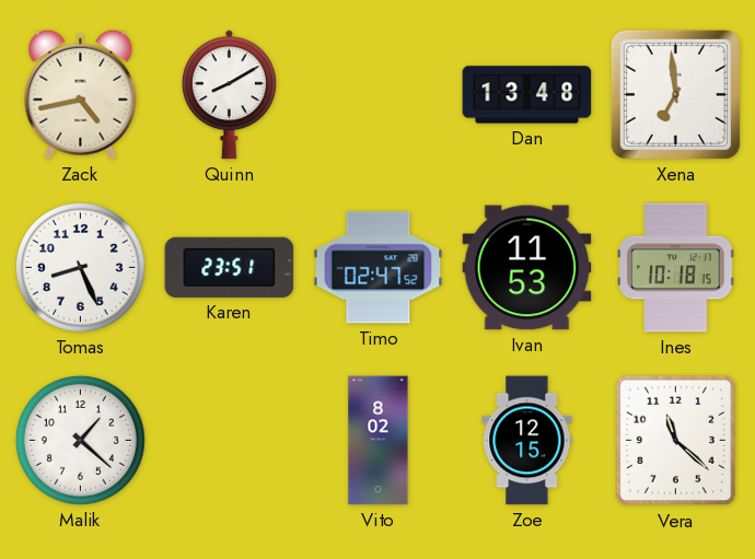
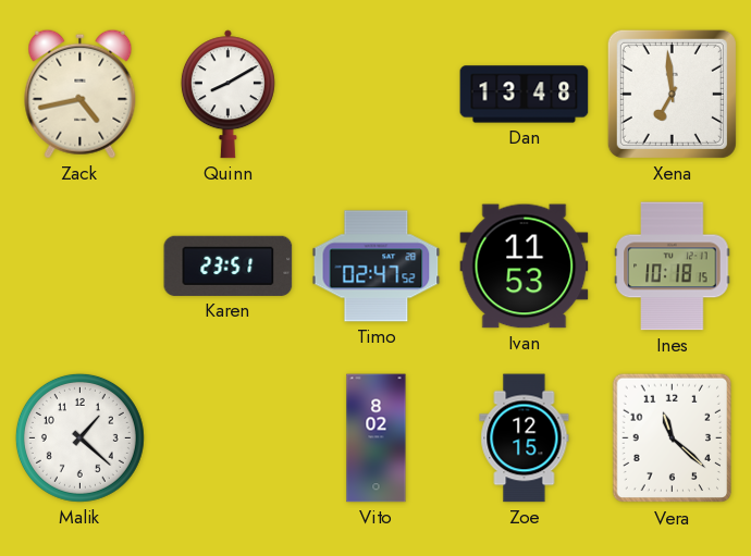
Tomas: 8:26 -> none (80, 267)
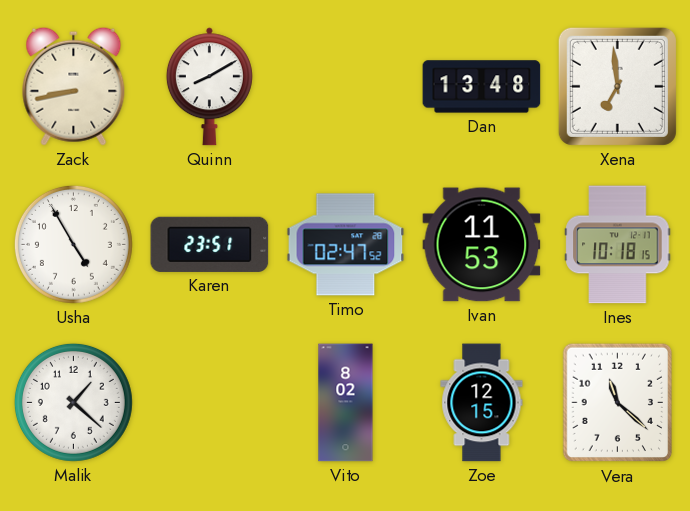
Zack: 4:43 -> 8:43 (74, 86)
Usha: none -> 4:55 (73, 244)
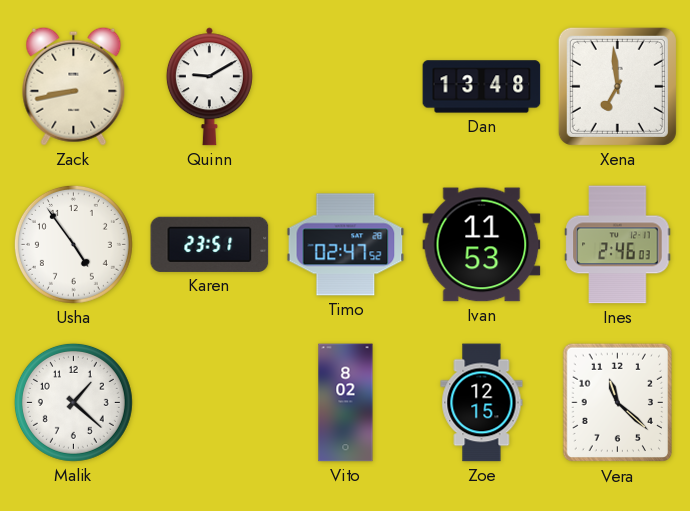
Quinn: 8:10 -> 9:10 (209, 87)
Usha: 4:55 -> 4:54 (73, 244)
Ines: 10:18 -> 2:46 (618, 245)
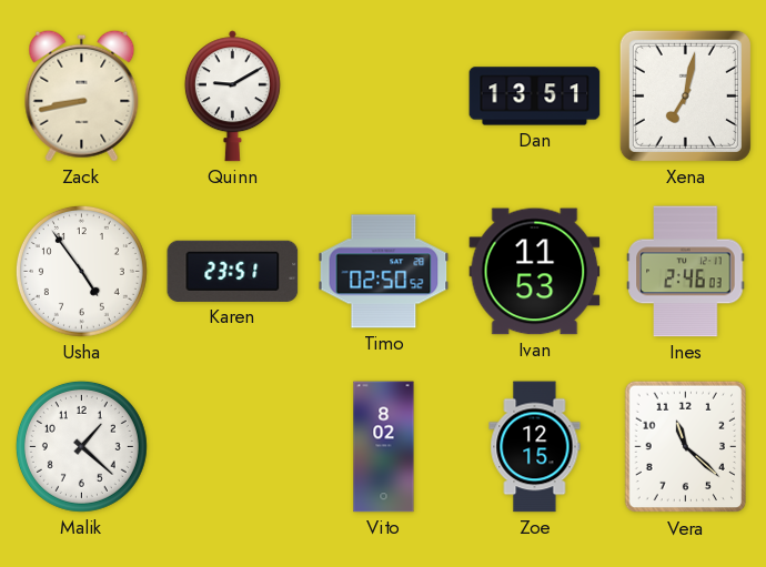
Dan: 13:48 -> 13:51 (535, 97)
Xena: 6:59 -> 7:02 (685, 95)
Timo: 02:47 -> 02:50 (384, 272)
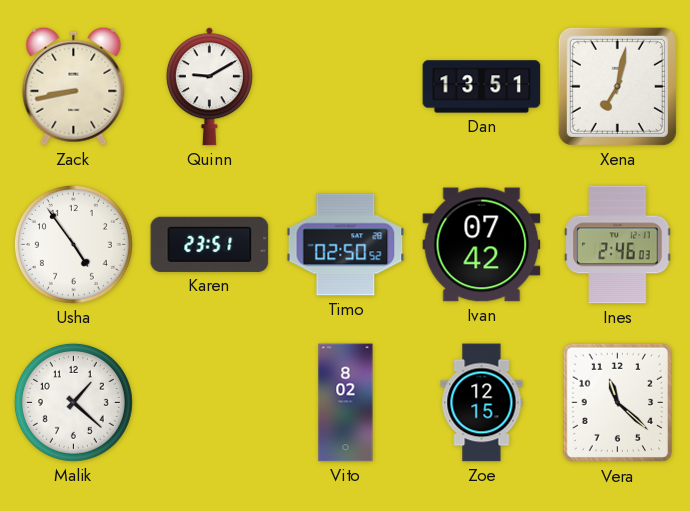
Ivan: 11:53 -> 07:42 (482, 245)
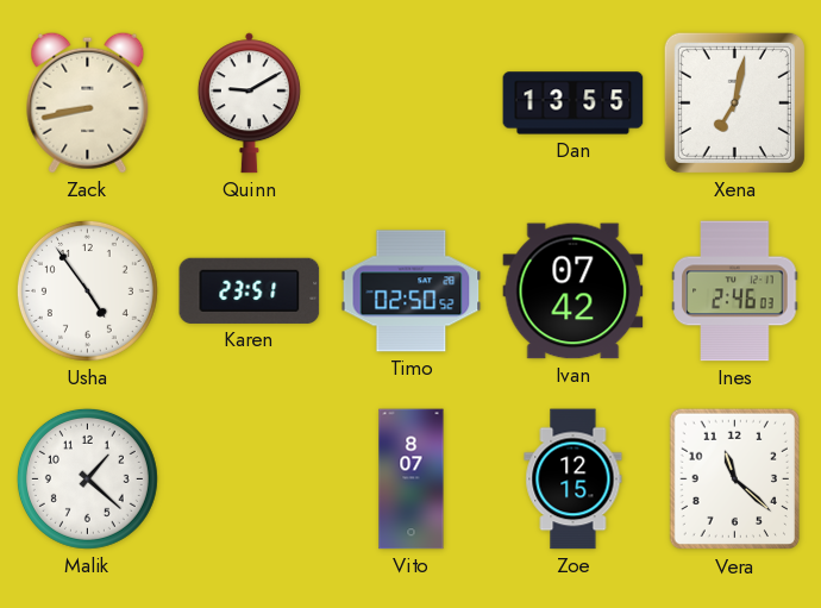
Dan: 13:51 -> 13:55 (574, 104)
Vito: 8:02 -> 8:07 (412, 479)
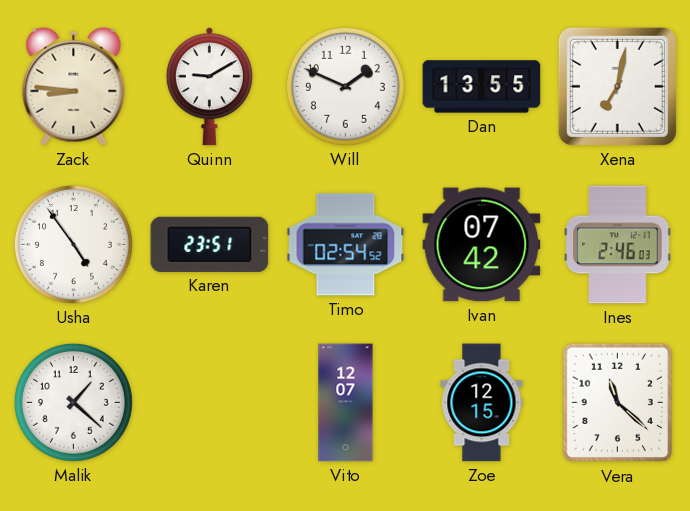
Zack: 8:43 -> 8:46 (74, 86)
Will: none -> 1:49 (345, 86)
Timo: 02:50 -> 02:54 (346, 245)
Vito: 8:07 -> 12:07 (346, 403)
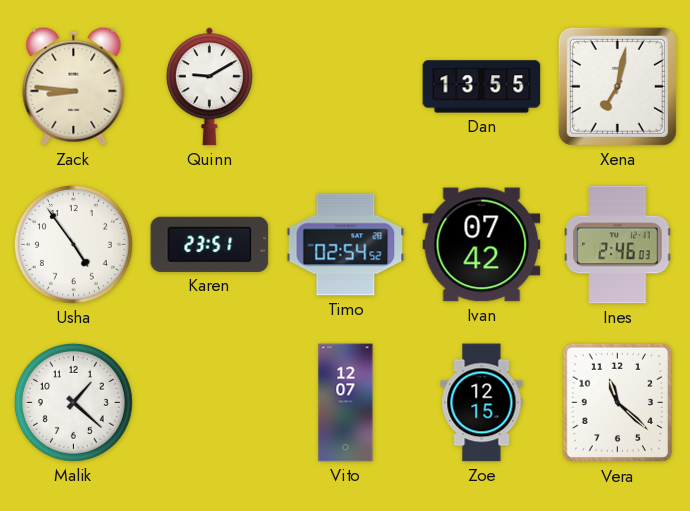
Will: 1:49 -> none (345, 86)
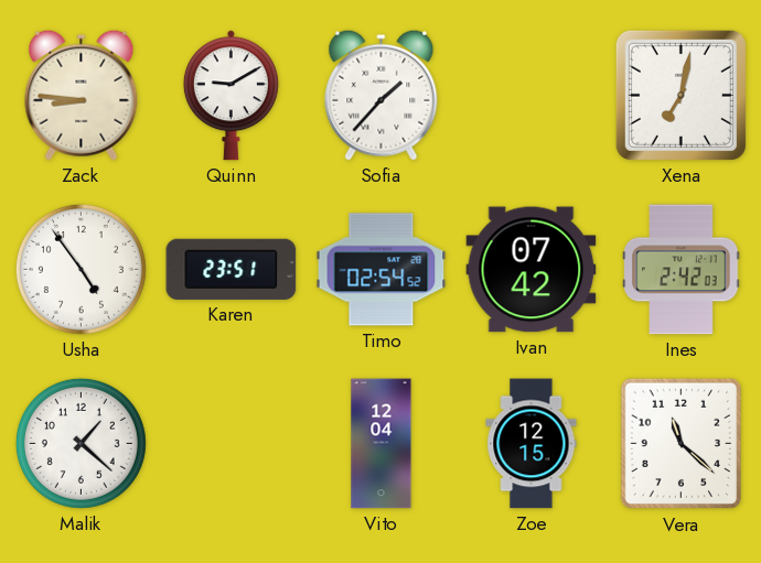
Sofia: none -> 1:37 (382, 95)
Dan: 13:55 -> none (482, 87)
Ines: 2:46 -> 2:42 (682, 270)
Vito: 12:07 -> 12:04 (382, 444)
